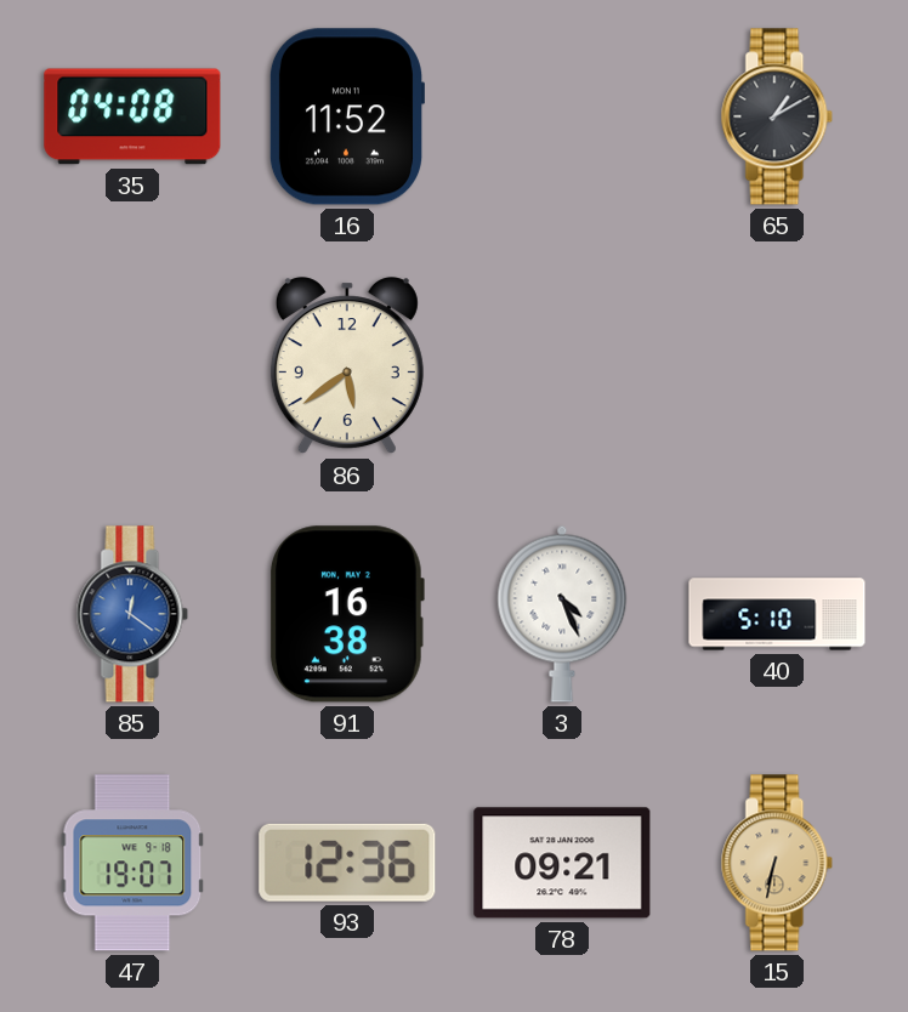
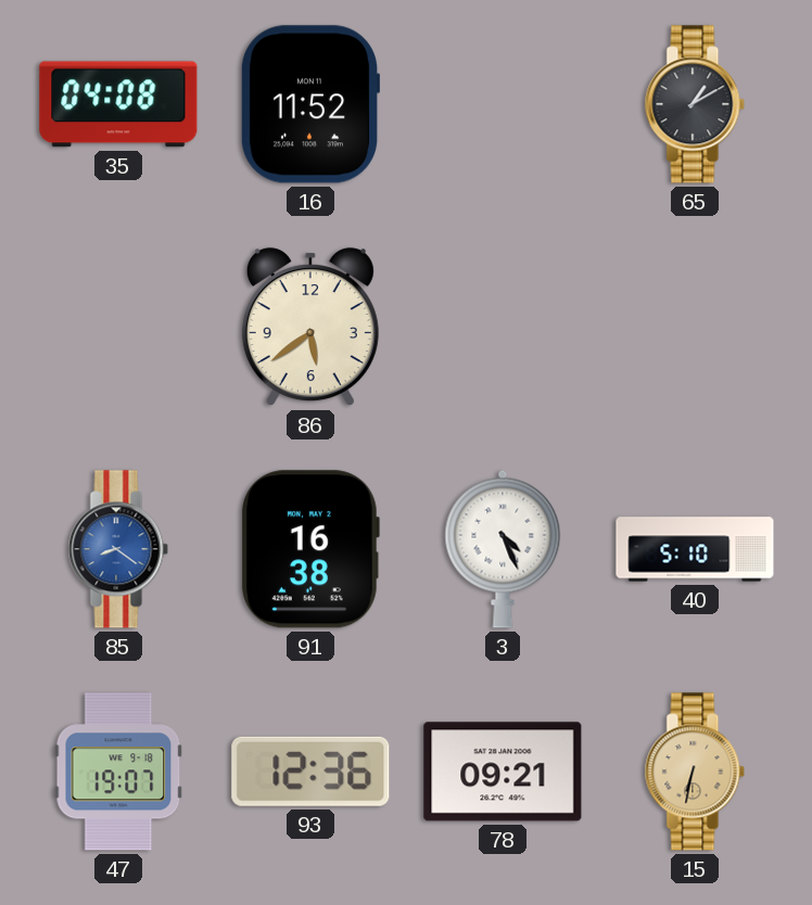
85: 12:21 -> 8:21 (118, 549)
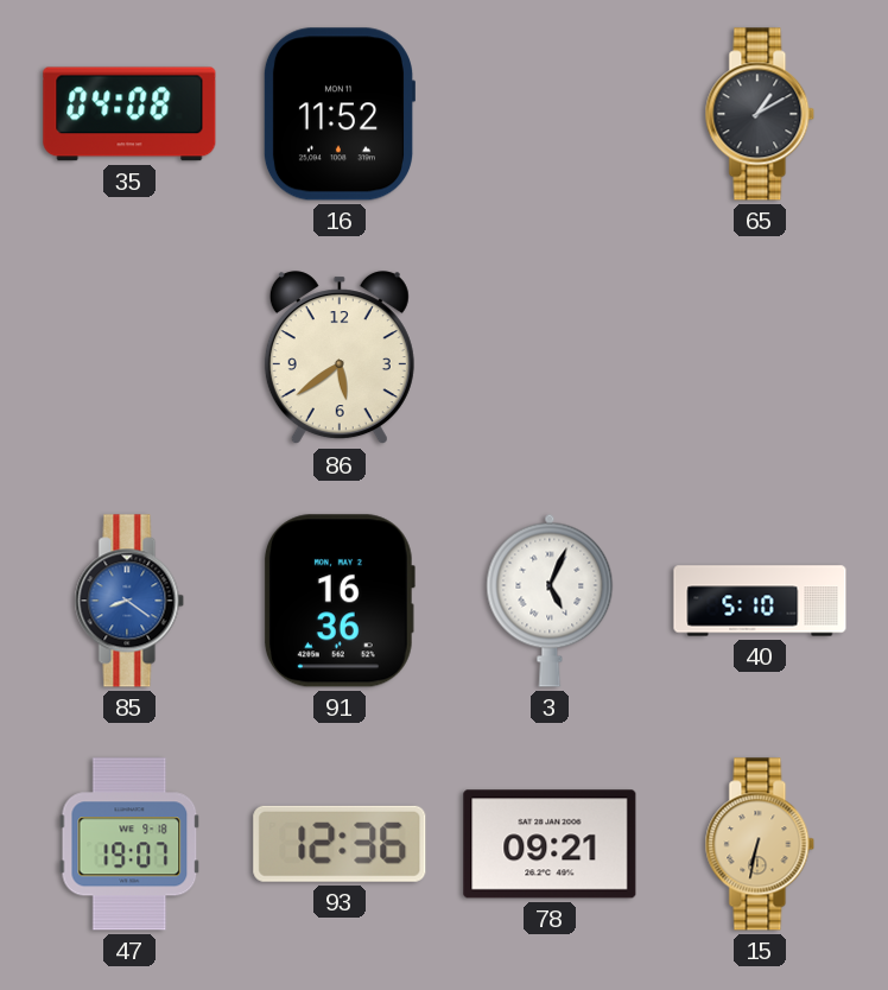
91: 16:38 -> 16:36 (338, 601)
3: 4:26 -> 5:04 (550, 601)
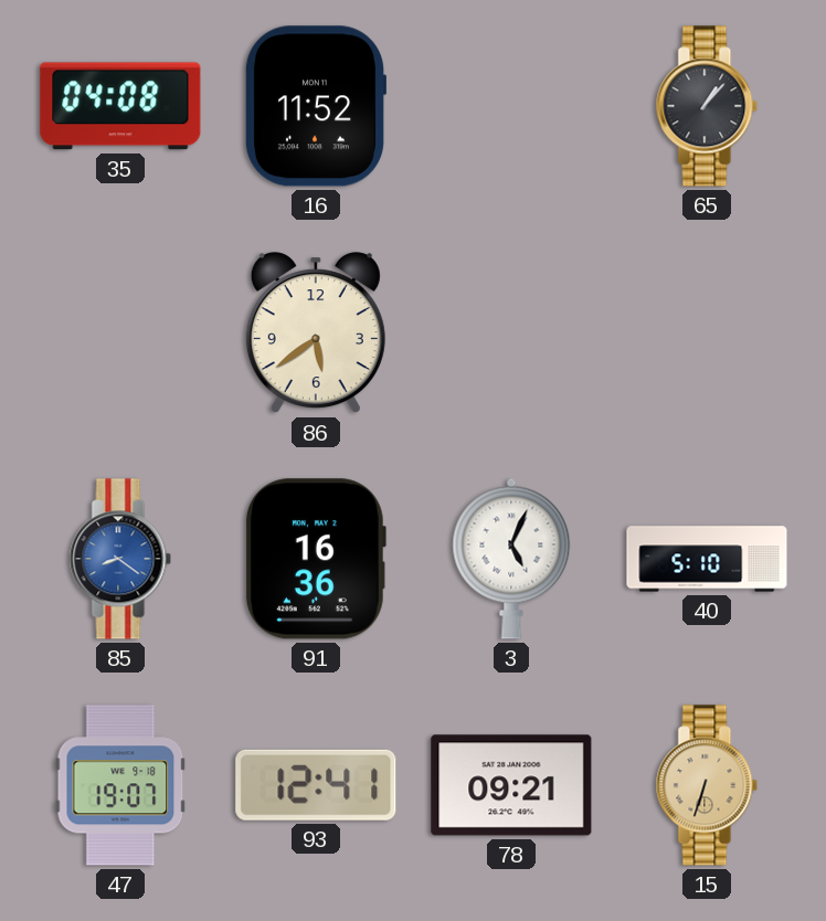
65: 1:10 -> 1:07 (707, 106)
93: 12:36 -> 12:41 (316, 785)
15: 6:32 -> 6:33 (707, 785)
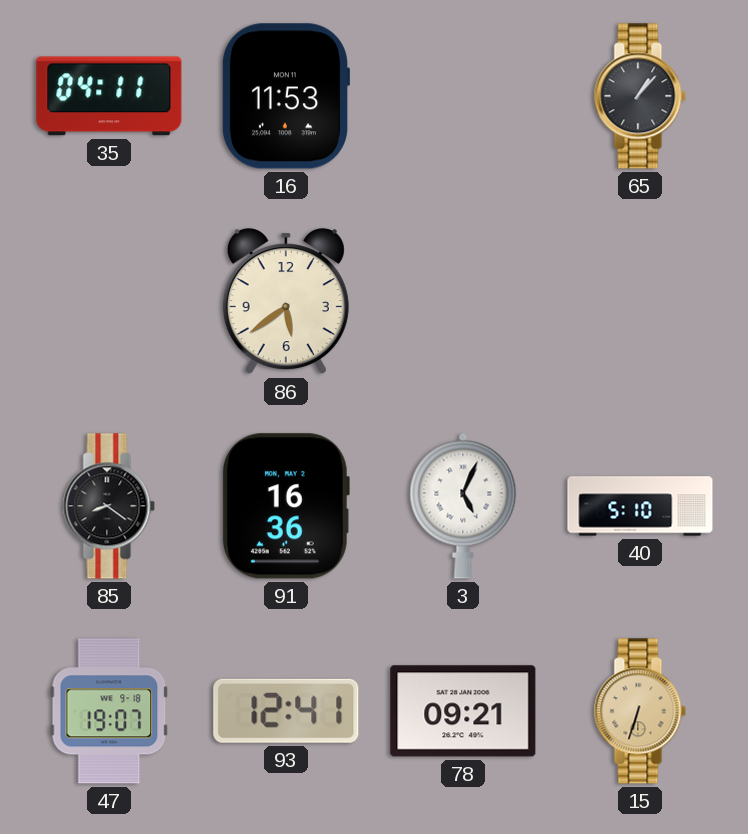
35: 04:08 -> 04:11 (109, 96)
16: 11:52 -> 11:53 (285, 96)
85 dial: blue -> black (109, 506)
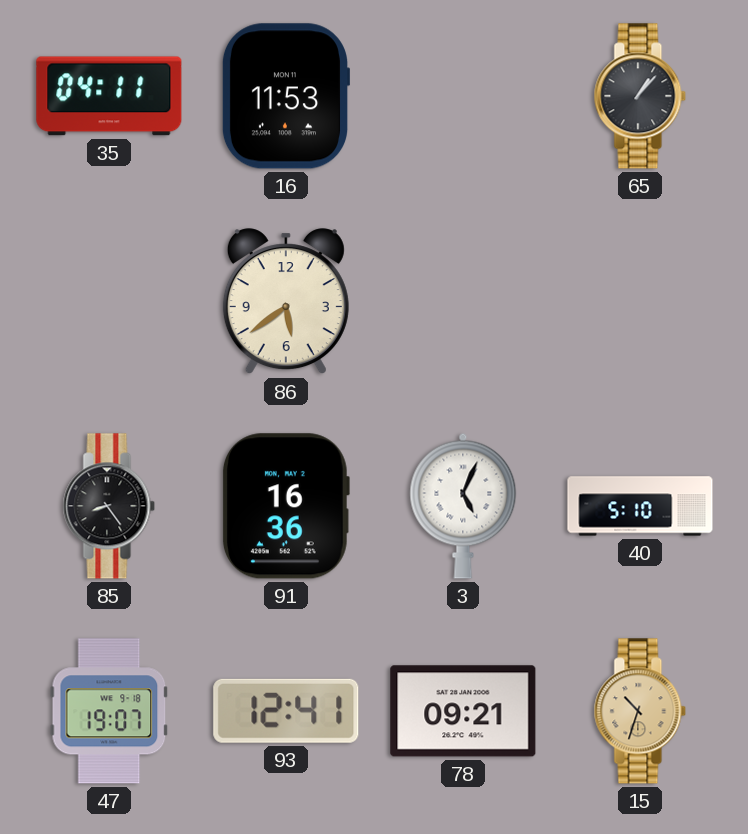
85: 8:21 -> 8:24 (109, 506)
15: 6:33 -> 10:33 (640, 711)
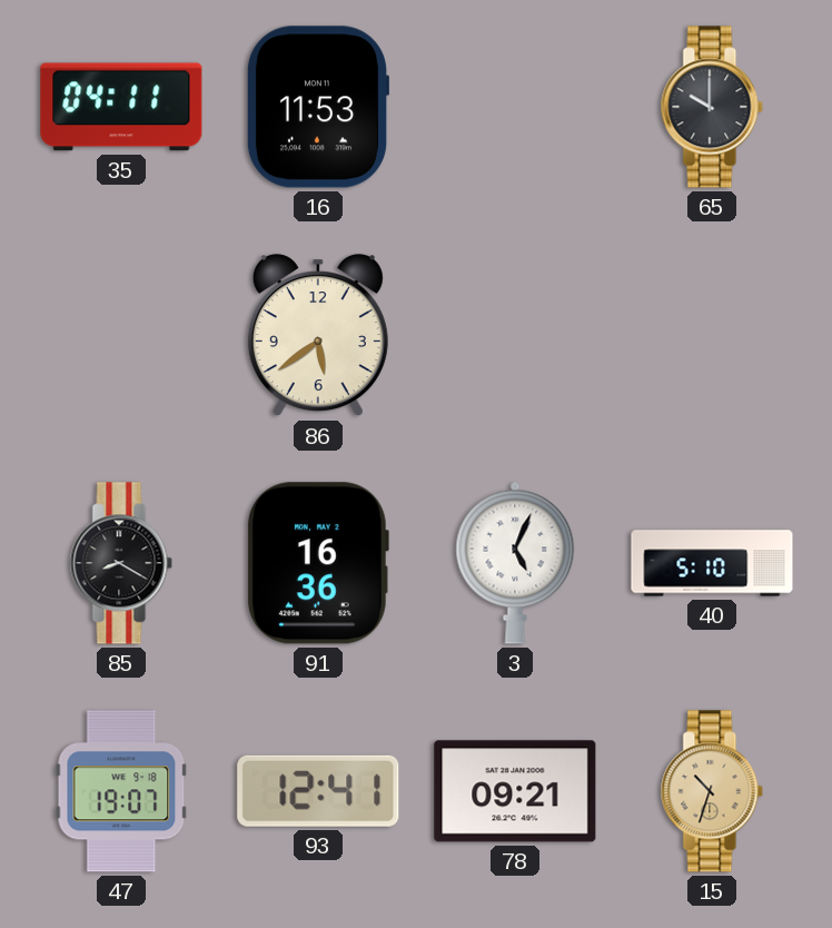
65: 1:07 -> 10:00 (712, 107)
85: 8:24 -> 8:20 (121, 563)
